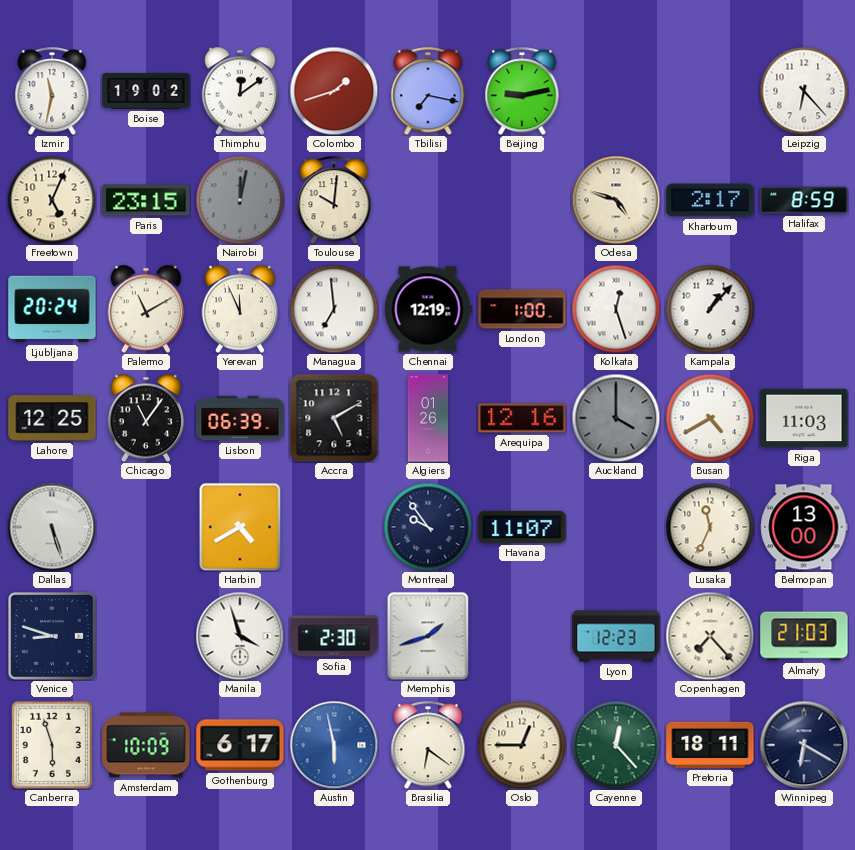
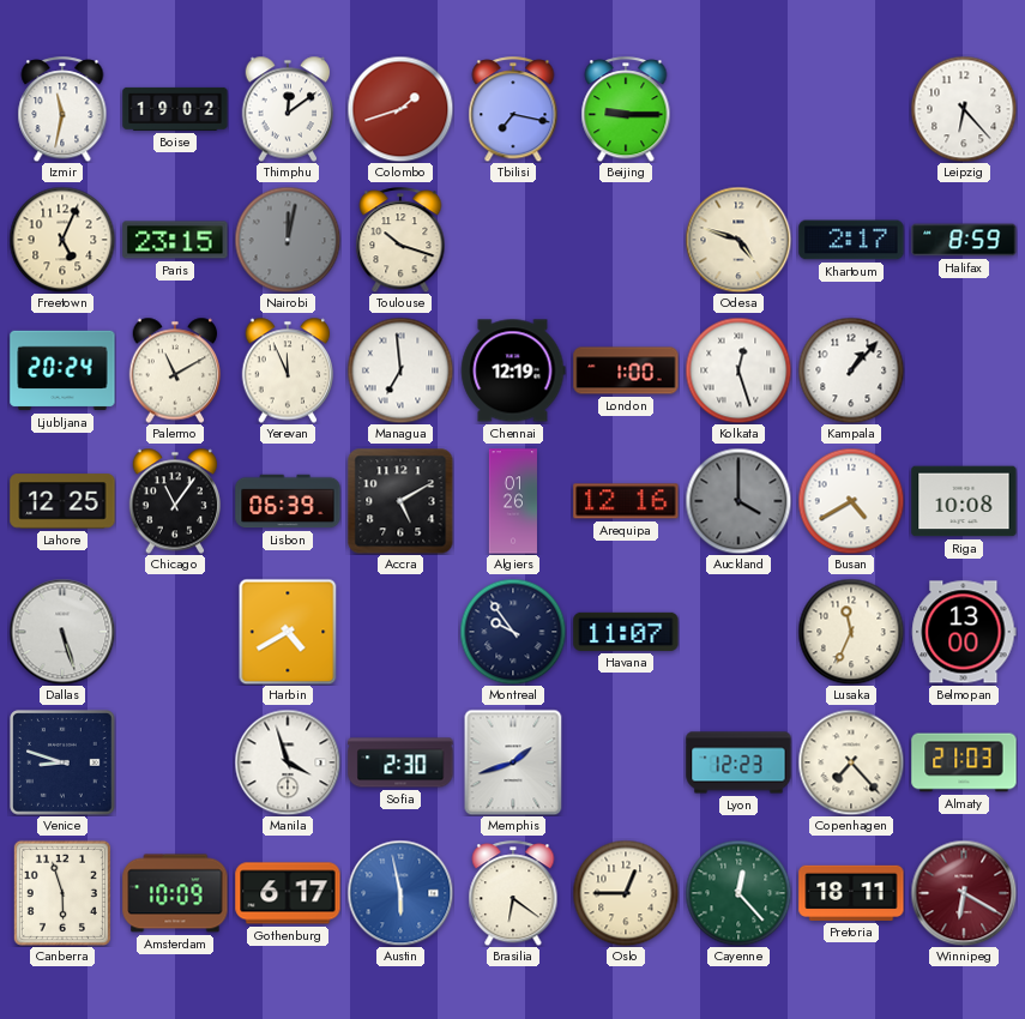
Beijing: 9:13 -> 9:15 (626, 109)
Toulouse: 10:01 -> 10:18 (400, 240)
Riga: 11:03 -> 10:08 (964, 501)
Winnipeg dial: navy -> burgundy (964, 893)
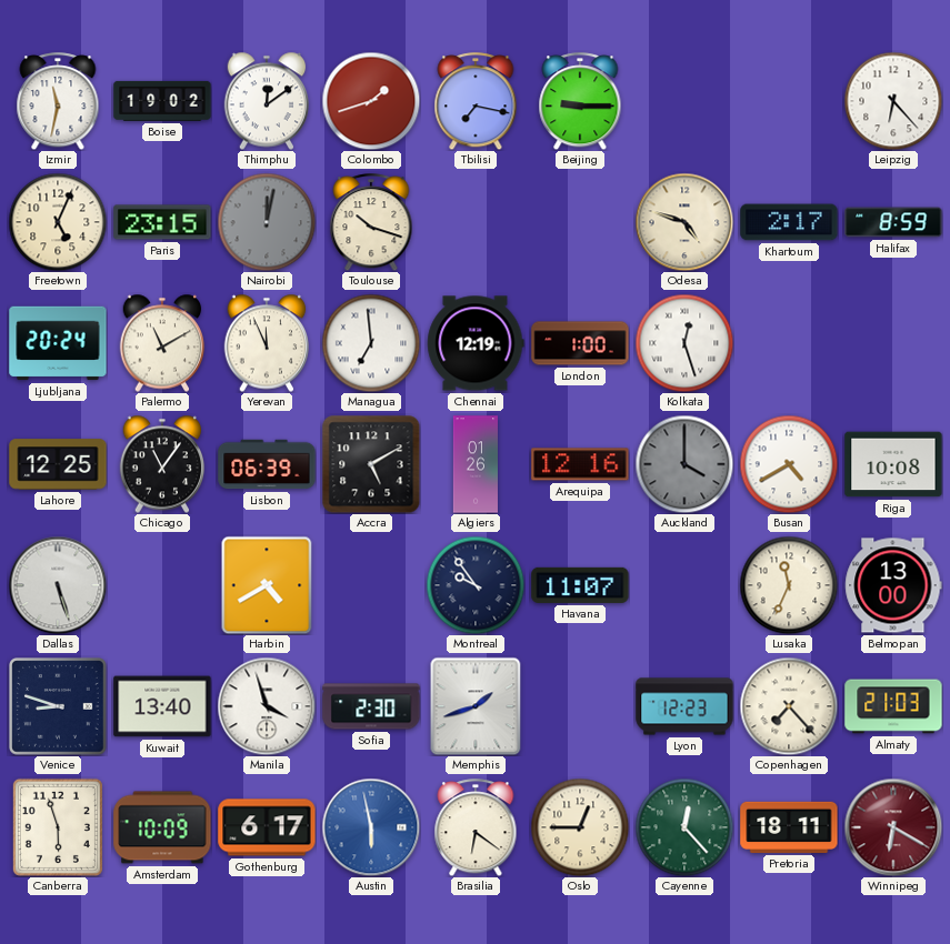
Kampala: 1:07 -> none (851, 370)
Kuwait: none -> 13:40 (162, 706)
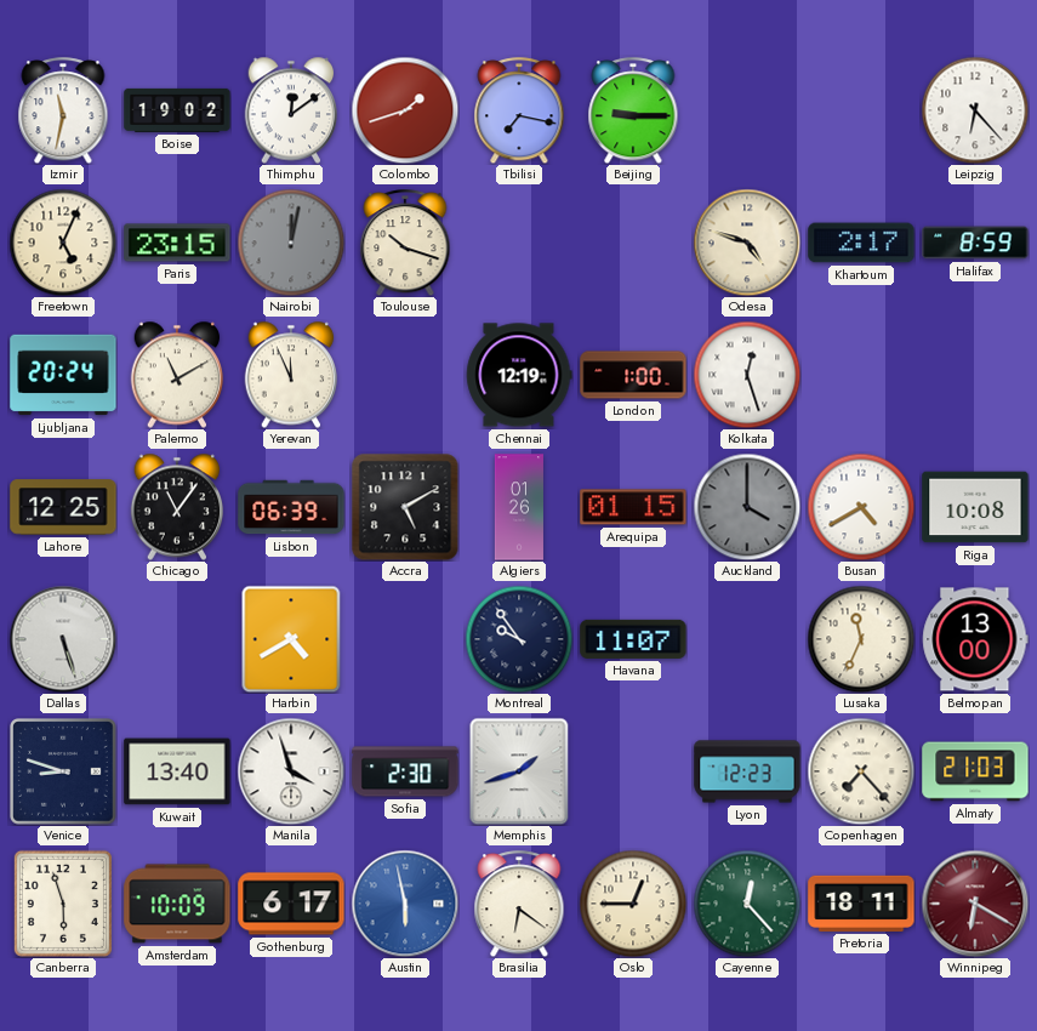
Managua: 6:59 -> none (371, 343)
Arequipa: 12:16 -> 01:15 (633, 507)
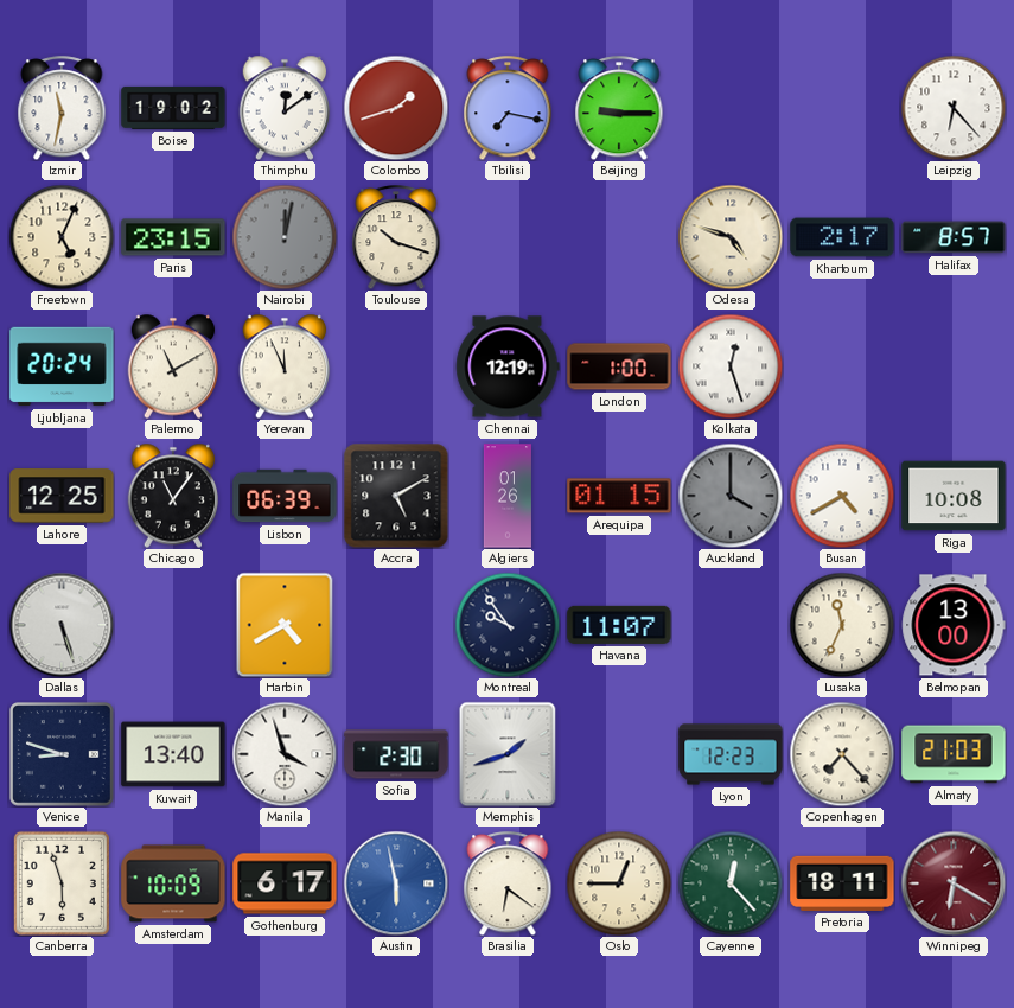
Halifax: 8:59 -> 8:57 (954, 237)
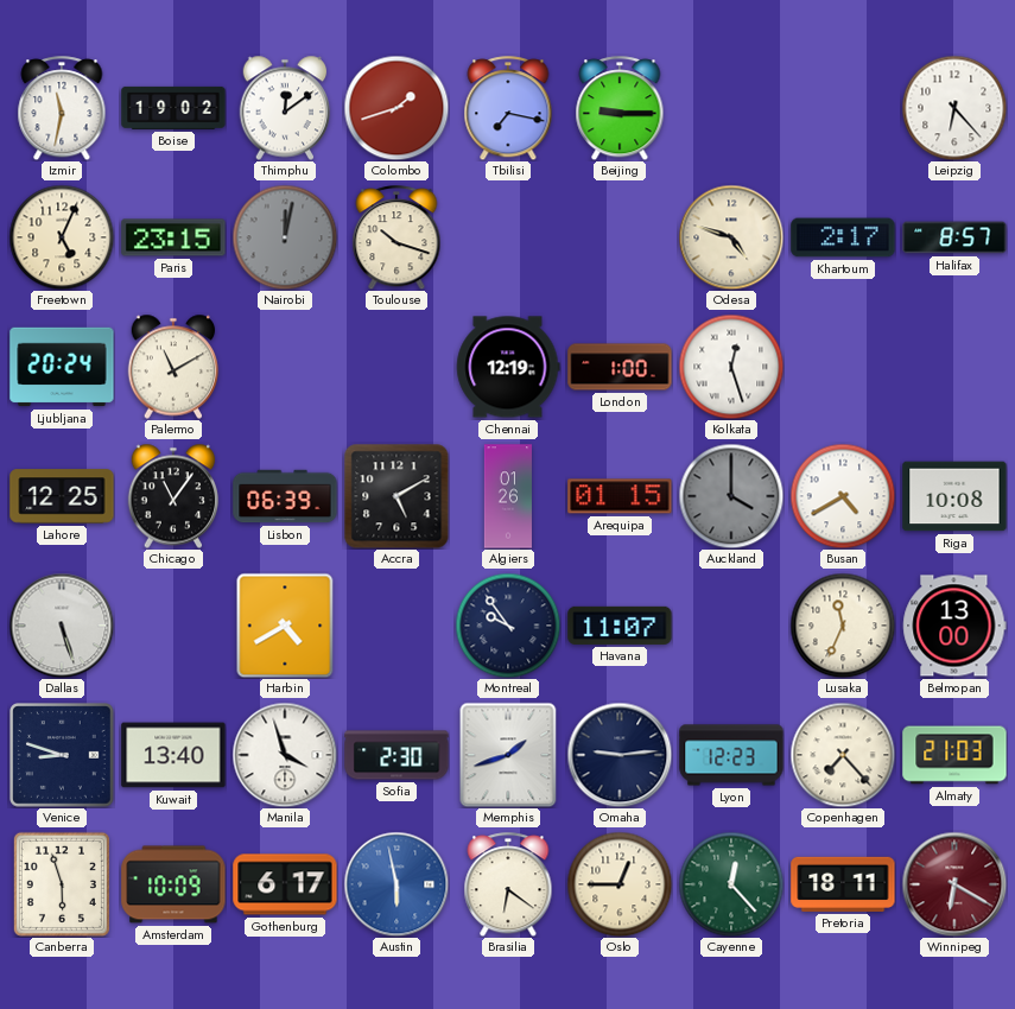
Yerevan: 11:56 -> none (285, 366)
Omaha: none -> 9:14 (620, 755)
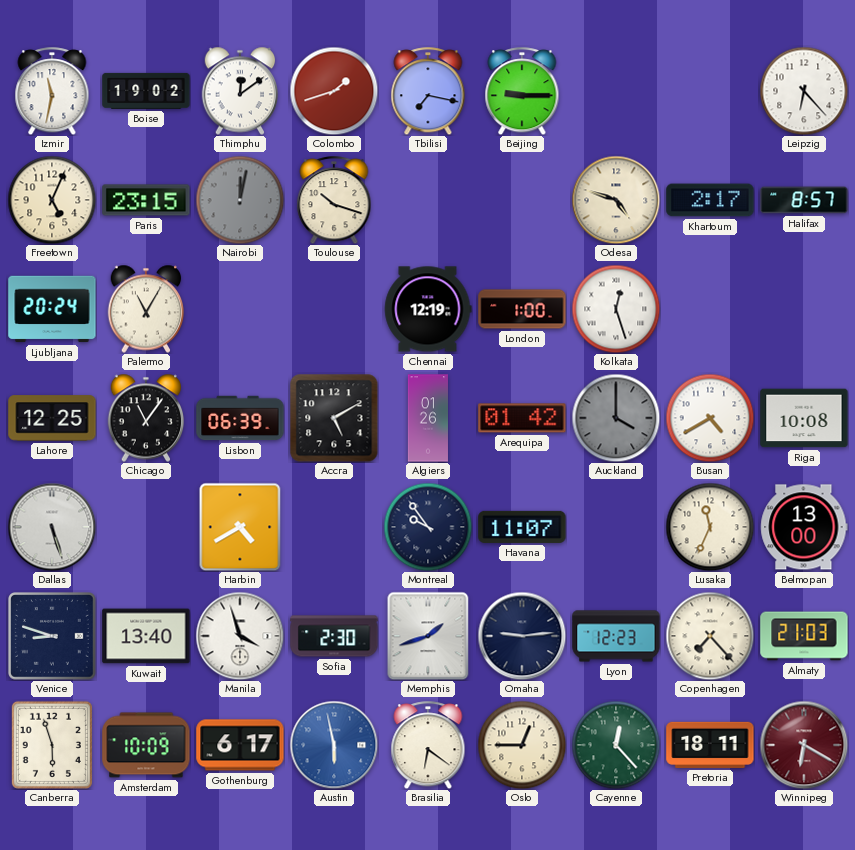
Palermo: 11:10 -> 11:05 (146, 309)
Arequipa: 01:15 -> 01:42 (522, 418)
